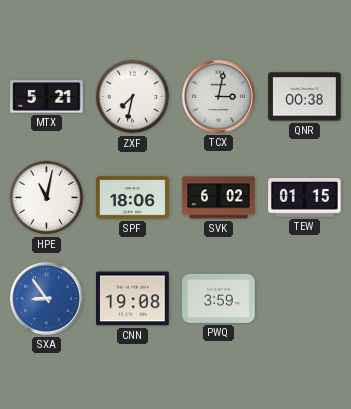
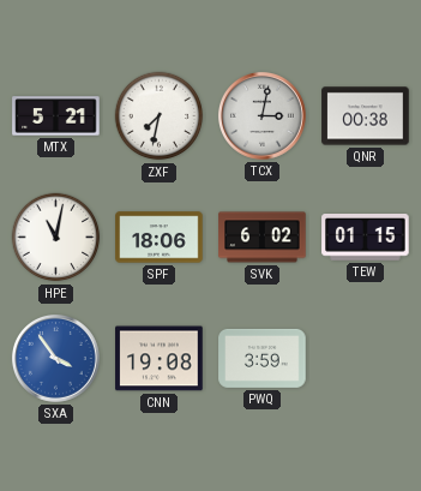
SXA: 8:54 -> 3:54 (55, 358)
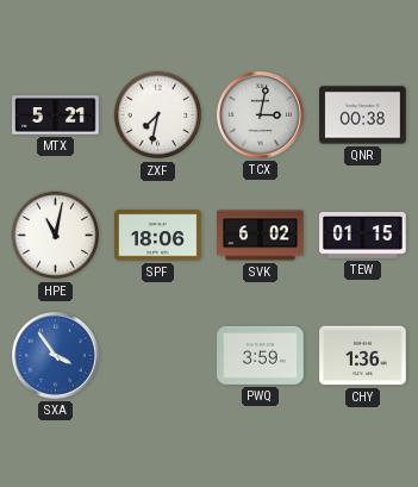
CNN: 19:08 -> none (160, 359)
CHY: none -> 1:36 (363, 356)
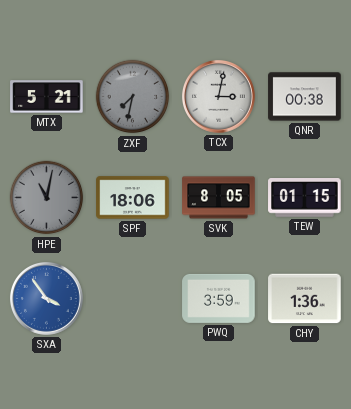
ZXF dial: white -> grey (133, 97)
HPE dial: white -> grey (47, 198)
SVK: 6:02 -> 8:05 (219, 198)
